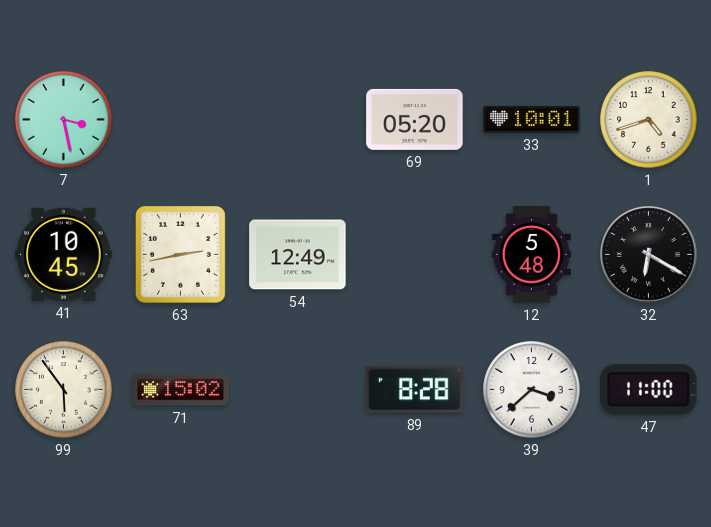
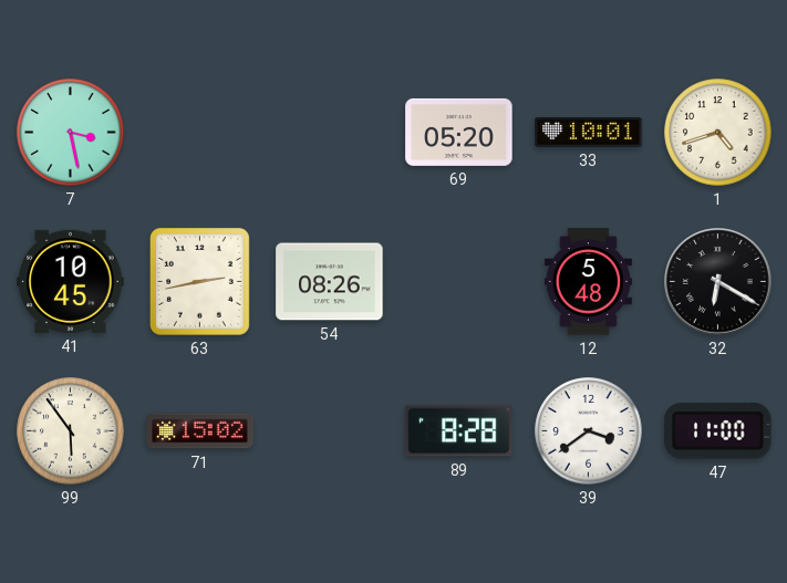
54: 12:49 -> 08:26 (330, 282)
39: 3:38 -> 3:39 (589, 431)
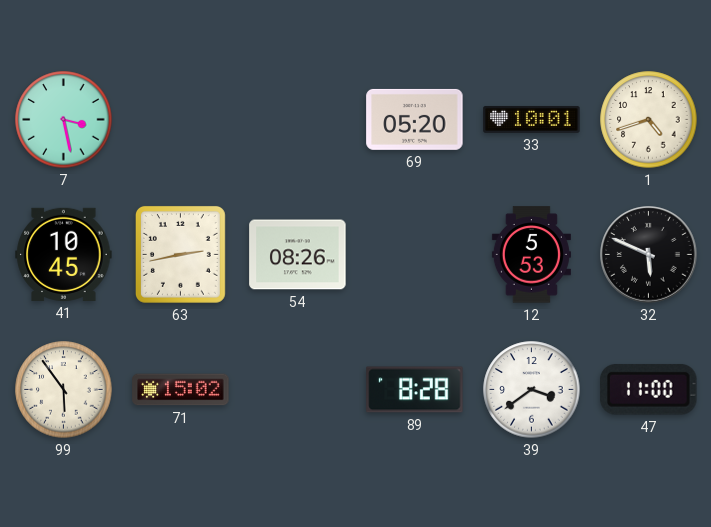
12: 5:48 -> 5:53 (531, 255)
32: 6:20 -> 5:49 (649, 255)
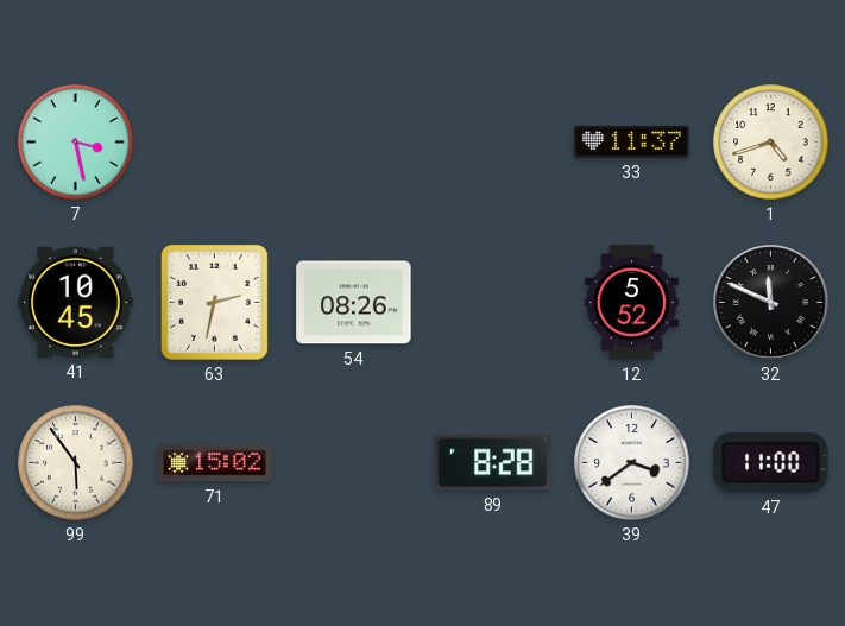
69: 05:20 -> none (415, 119)
33: 10:01 -> 11:37 (632, 141)
63: 2:43 -> 2:32 (214, 302)
12: 5:53 -> 5:52 (631, 303)
32: 5:49 -> 11:49 (771, 303)
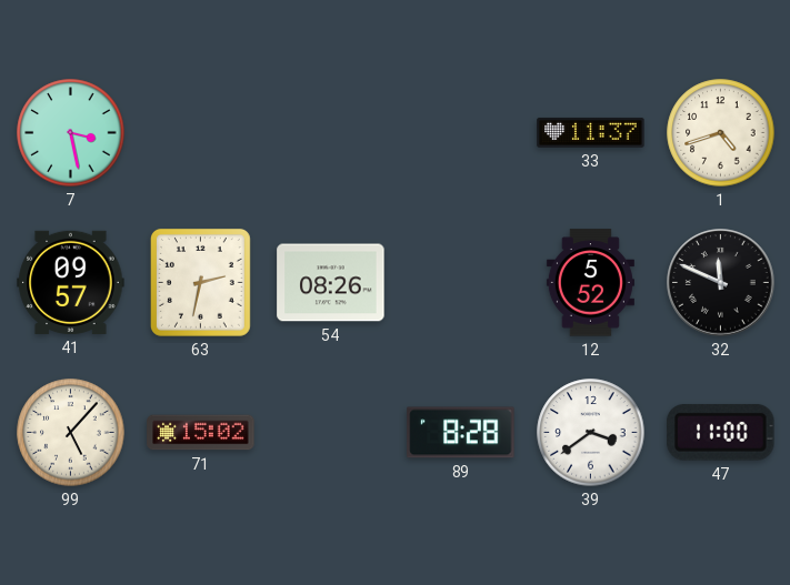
41: 10:45 -> 09:57 (71, 282)
99: 5:54 -> 5:07 (71, 433)
